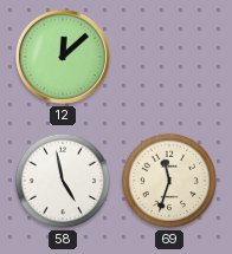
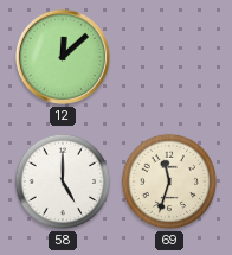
58: 4:58 -> 5:00 (63, 181)
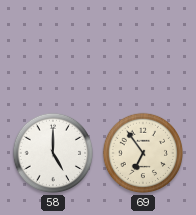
12: 12:08 -> none (63, 57)
69: 11:33 -> 6:54 (143, 153)
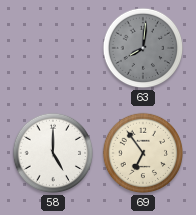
63: none -> 8:01 (143, 48)
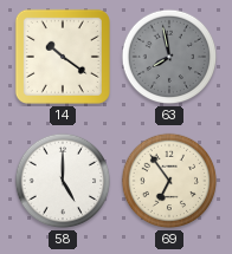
14: none -> 10:21 (63, 57)
63: 8:01 -> 7:58 (169, 57)
